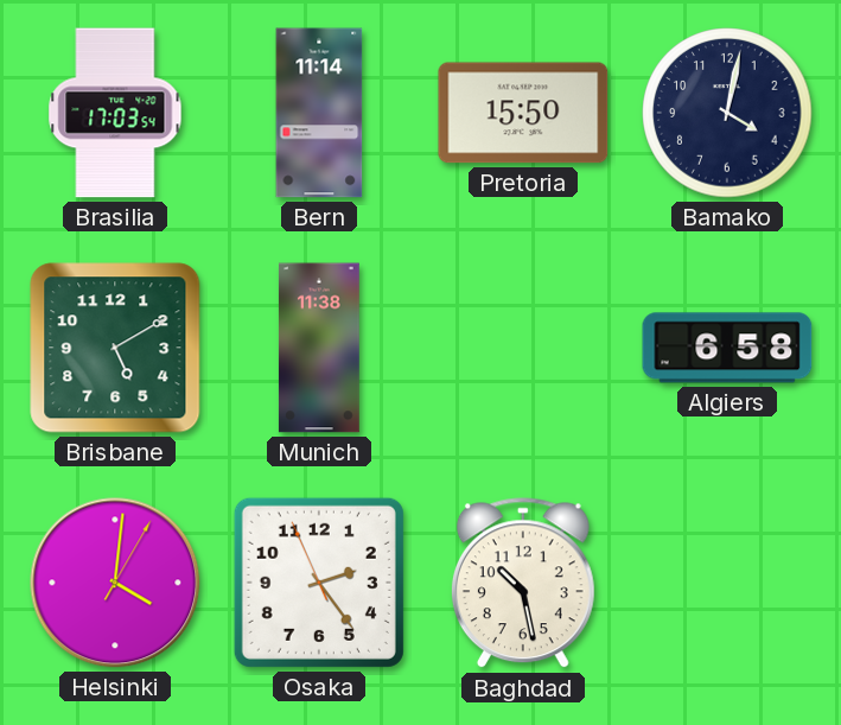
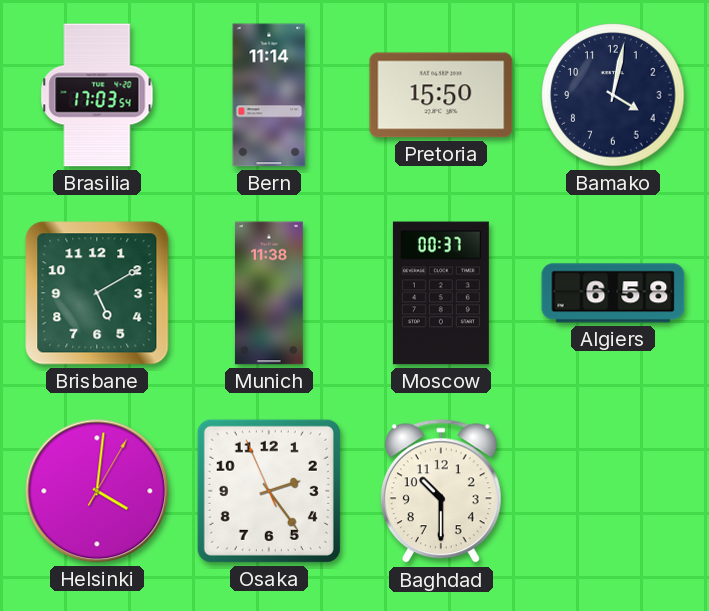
Moscow: none -> 00:37 (441, 293)
Baghdad: 10:28 -> 10:30 (441, 492)
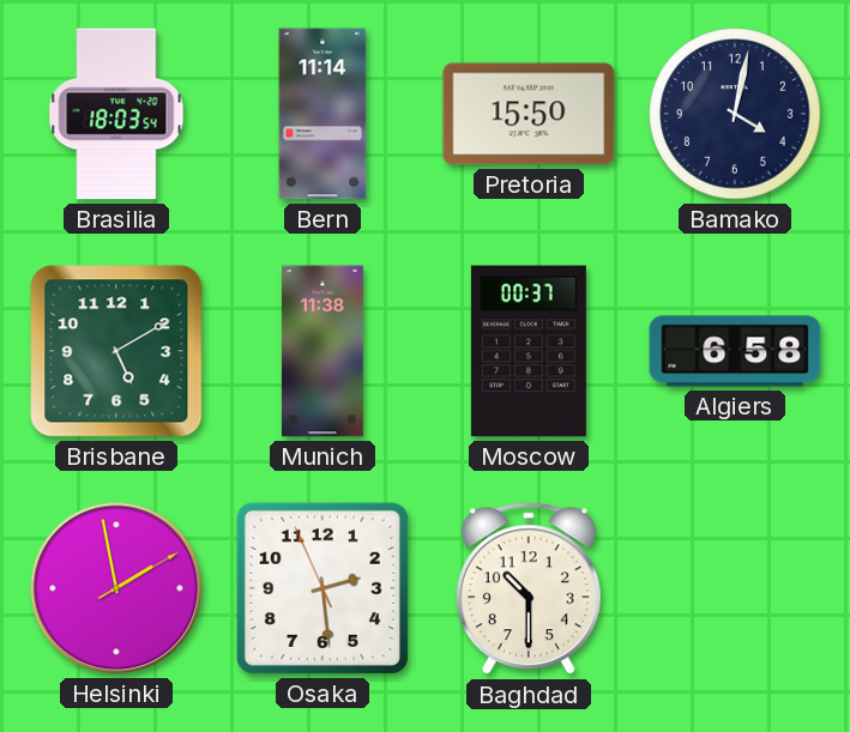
Brasilia: 17:03 -> 18:03 (116, 114)
Helsinki: 4:01 -> 1:58 (116, 588)
Osaka: 2:23 -> 2:28 (322, 588)
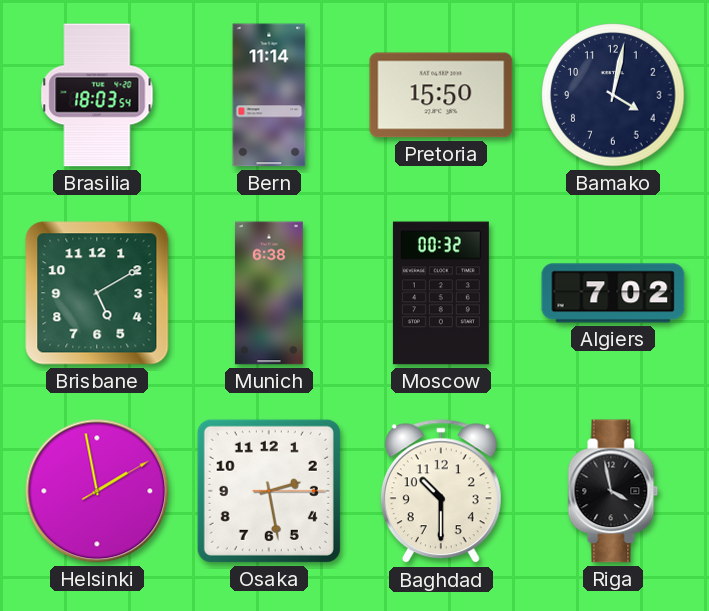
Munich: 11:38 -> 6:38 (269, 293)
Moscow: 00:37 -> 00:32 (441, 293)
Algiers: 6:58 -> 7:02 (613, 293)
Osaka: 2:28:56 -> 2:28:15 (269, 491)
Riga: none -> 3:58 (613, 491)
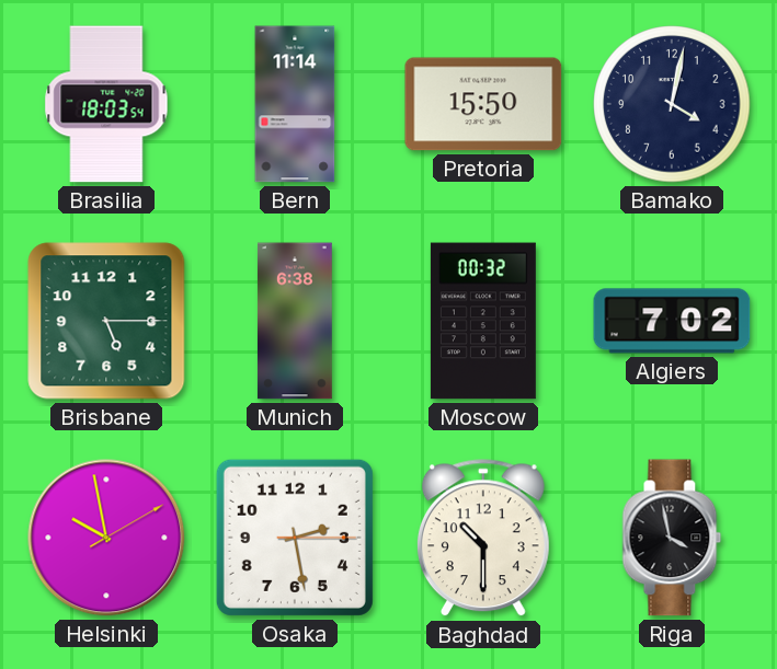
Brisbane: 5:10 -> 5:15 (106, 321)
Helsinki: 1:58 -> 9:58 (106, 538)
